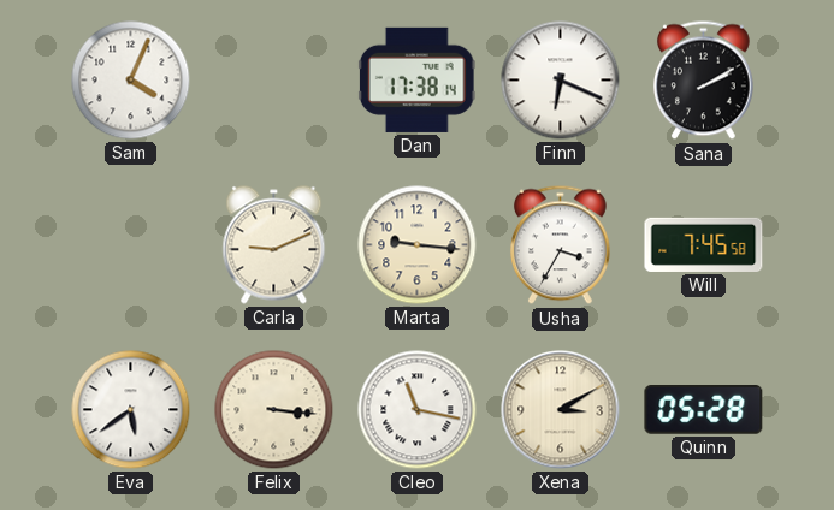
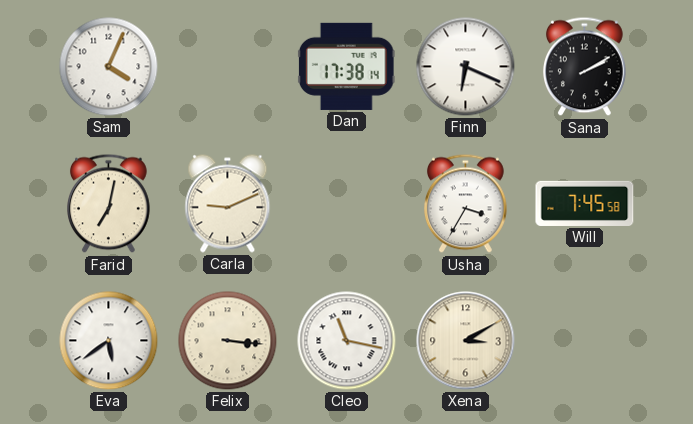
Farid: none -> 7:02 (109, 204)
Marta: 9:16 -> none (418, 245)
Quinn: 05:28 -> none (704, 410)
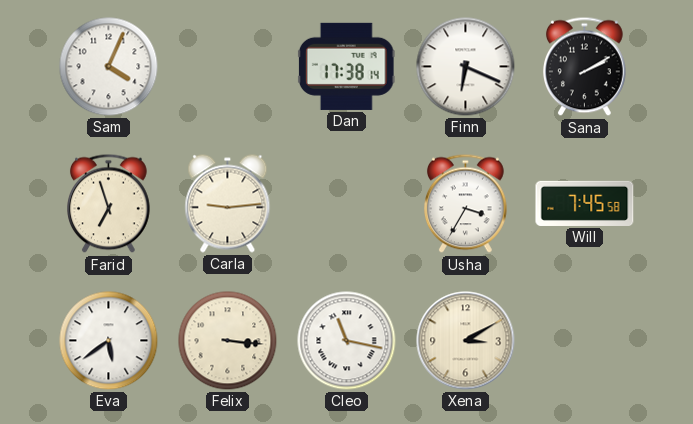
Farid: 7:02 -> 6:57 (109, 204)
Carla: 9:11 -> 9:14 (228, 204)
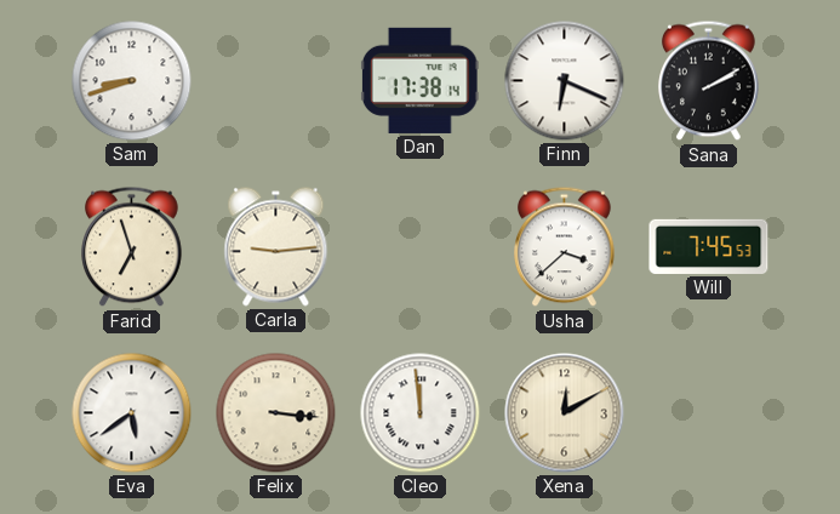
Sam: 4:04 -> 8:42 (132, 81)
Usha: 3:35 -> 3:38 (565, 247)
Will: 7:45:58 -> 7:45:53 (709, 246)
Cleo: 11:17 -> 11:59 (421, 413)
Xena: 3:10 -> 12:10 (565, 413)
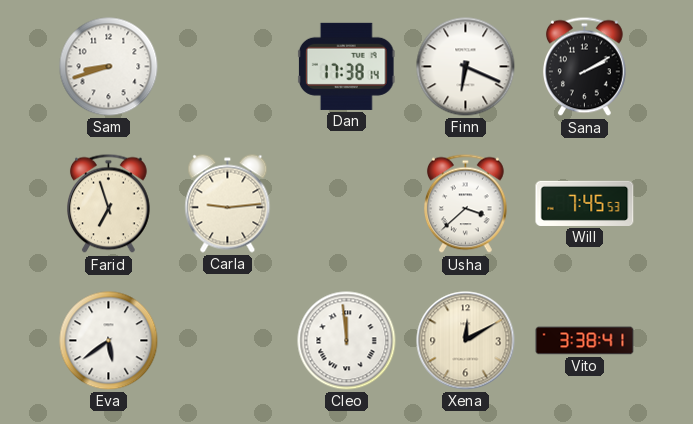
Felix: 3:16 -> none (276, 413)
Vito: none -> 3:38 (585, 341)
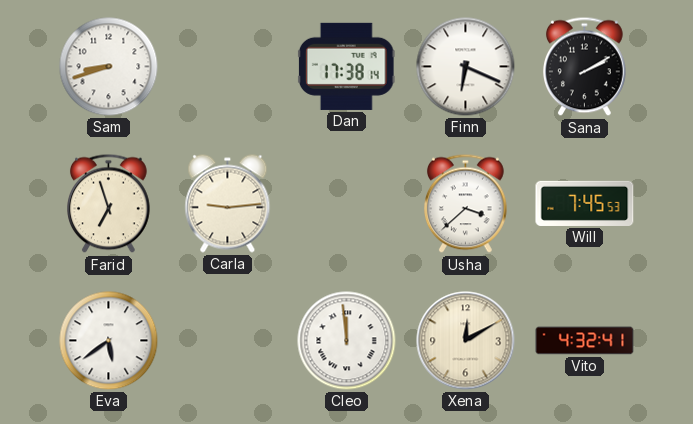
Vito: 3:38 -> 4:32 (585, 341)
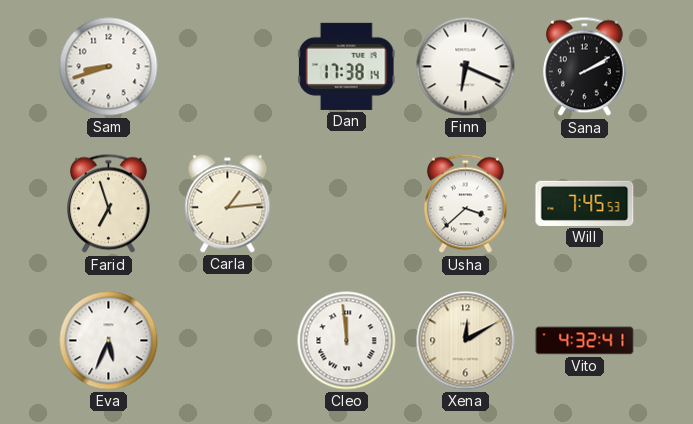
Carla: 9:14 -> 1:14 (228, 204)
Eva: 5:39 -> 5:34 (109, 341)
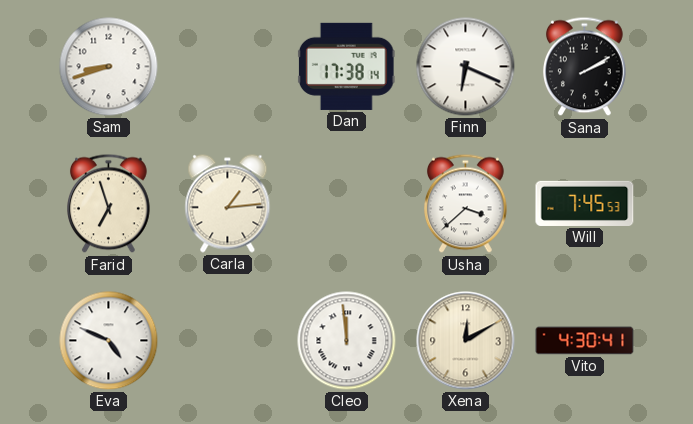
Eva: 5:34 -> 4:49 (109, 341)
Vito: 4:32 -> 4:30 (585, 341)
